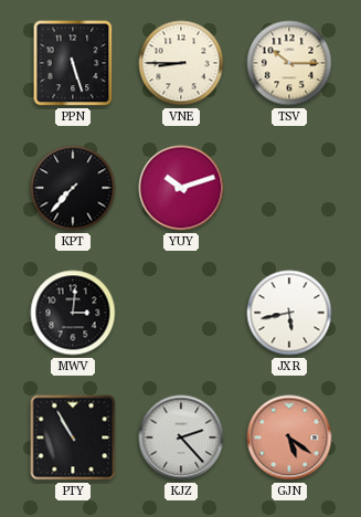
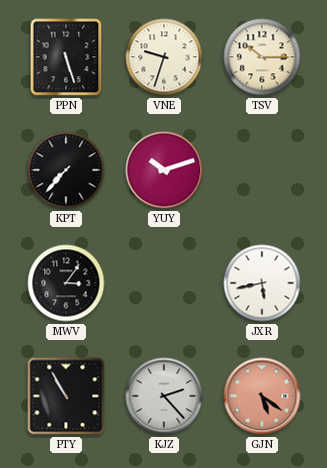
VNE: 8:45 -> 9:33 (164, 57)
MWV: 3:01 -> 3:06 (66, 283)
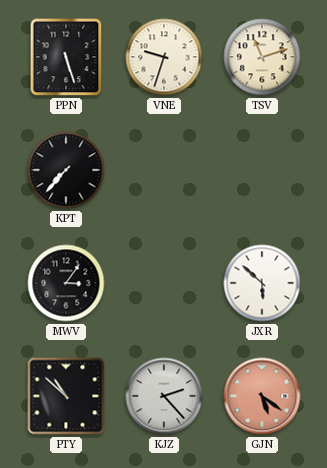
TSV: 10:15 -> 11:12 (262, 57)
YUY: 10:12 -> none (164, 170)
JXR: 5:43 -> 5:52 (262, 283)
PTY: 10:55 -> 10:52 (66, 396)
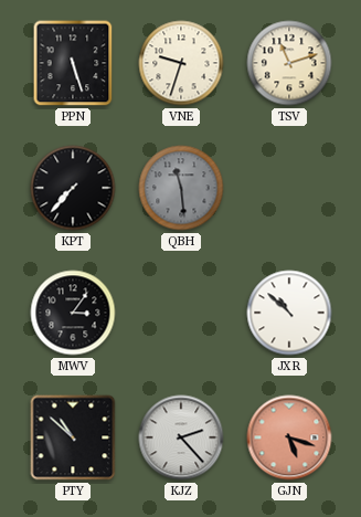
QBH: none -> 11:29 (181, 188)
JXR: 5:52 -> 10:52 (289, 313)
GJN: 5:21 -> 5:18 (289, 437)
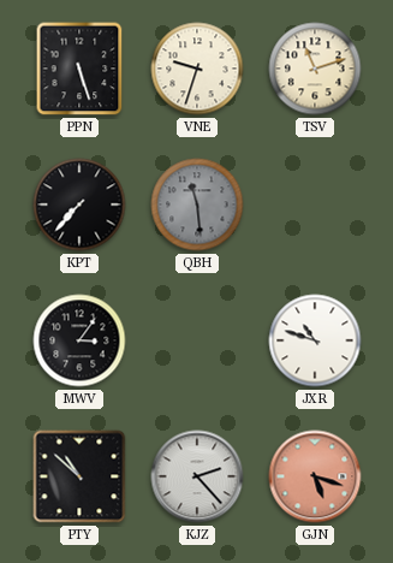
JXR: 10:52 -> 10:48 (315, 340)
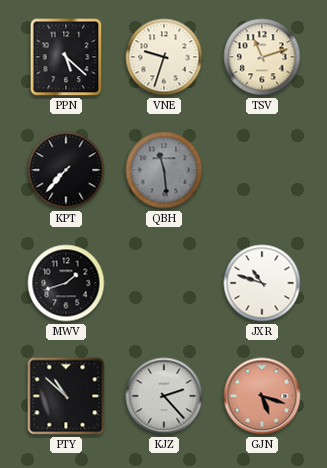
PPN: 5:27 -> 5:22 (66, 57)
MWV: 3:06 -> 1:42 (66, 283)
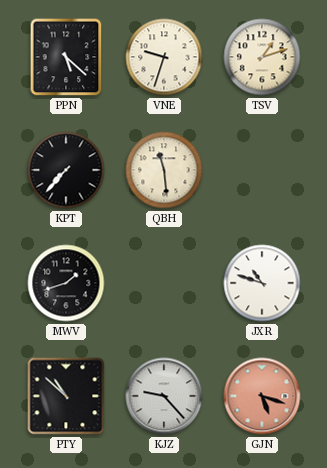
TSV: 11:12 -> 1:12 (262, 57)
QBH dial: grey -> cream (164, 170)
KJZ: 2:23 -> 9:23 (164, 396)
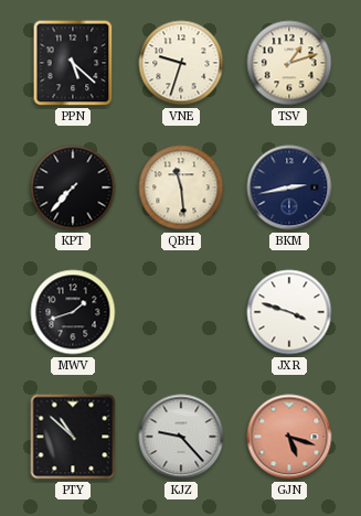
BKM: none -> 2:43 (289, 187)
JXR: 10:48 -> 3:48 (289, 312)
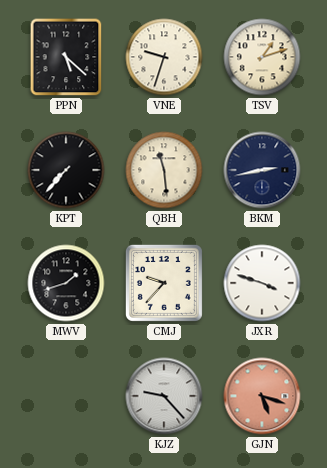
CMJ: none -> 9:37 (164, 283)
PTY: 10:52 -> none (73, 437)
